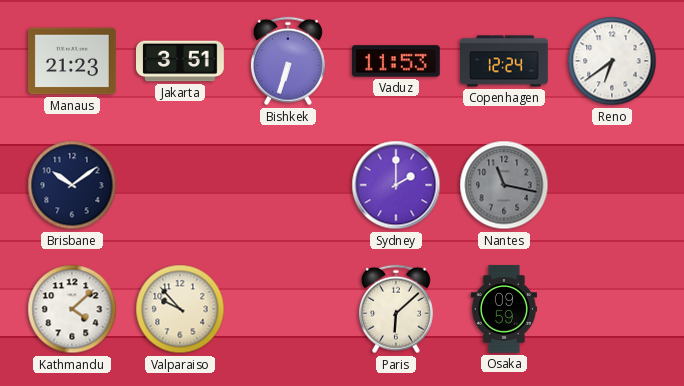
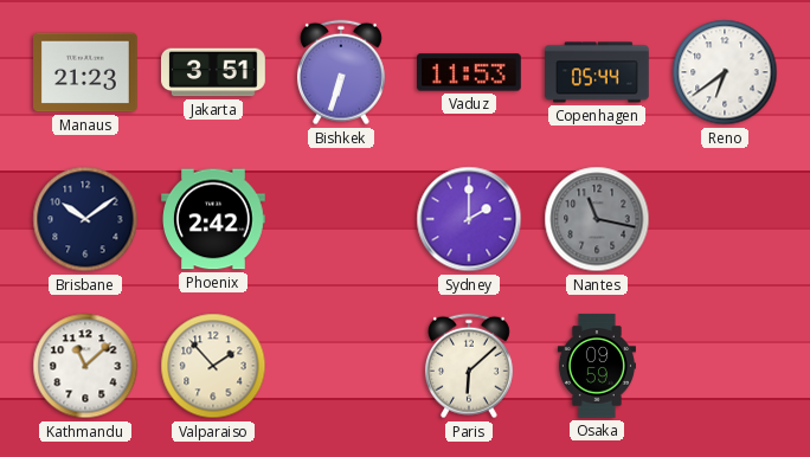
Copenhagen: 12:24 -> 05:44 (598, 72)
Phoenix: none -> 2:42 (214, 219)
Kathmandu: 4:08 -> 11:08 (85, 366)
Valparaiso: 9:53 -> 1:53 (213, 366)
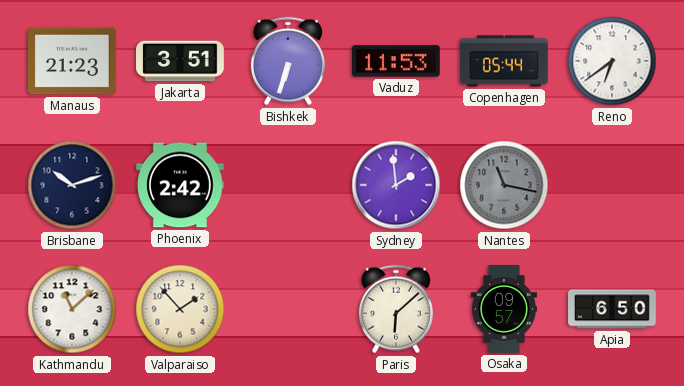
Brisbane: 10:09 -> 10:12 (72, 185)
Sydney: 2:00 -> 1:59 (396, 185)
Osaka: 09:59 -> 09:57 (504, 309)
Apia: none -> 6:50 (612, 309)
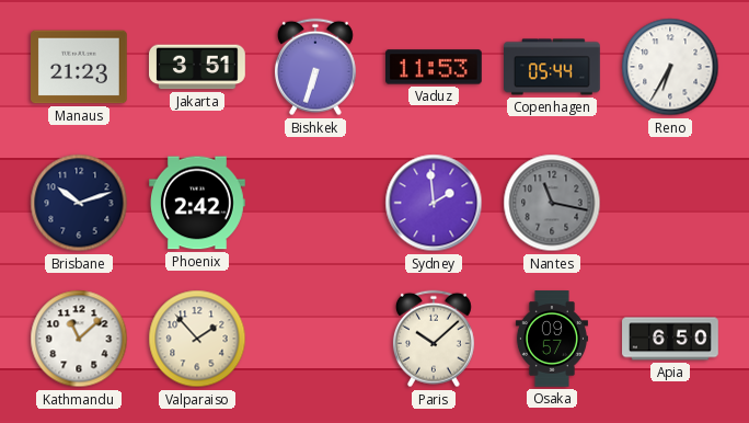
Reno: 6:39 -> 6:35 (670, 67)
Paris: 6:08 -> 10:08 (434, 339)
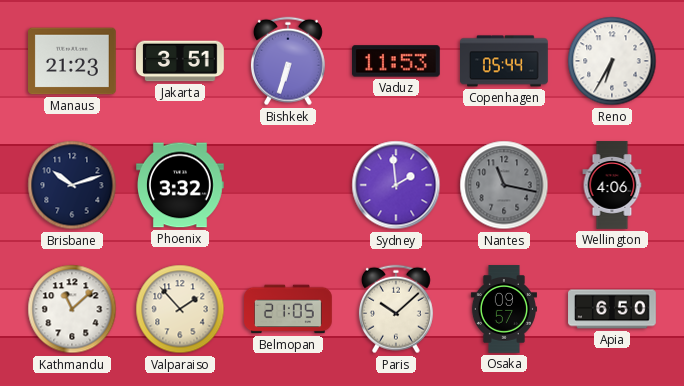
Phoenix: 2:42 -> 3:32 (181, 185)
Wellington: none -> 4:06 (612, 185)
Belmopan: none -> 21:05 (289, 309)
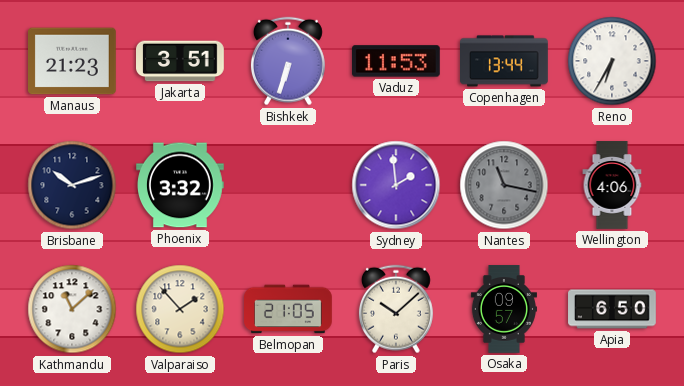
Copenhagen: 05:44 -> 13:44 (505, 61)
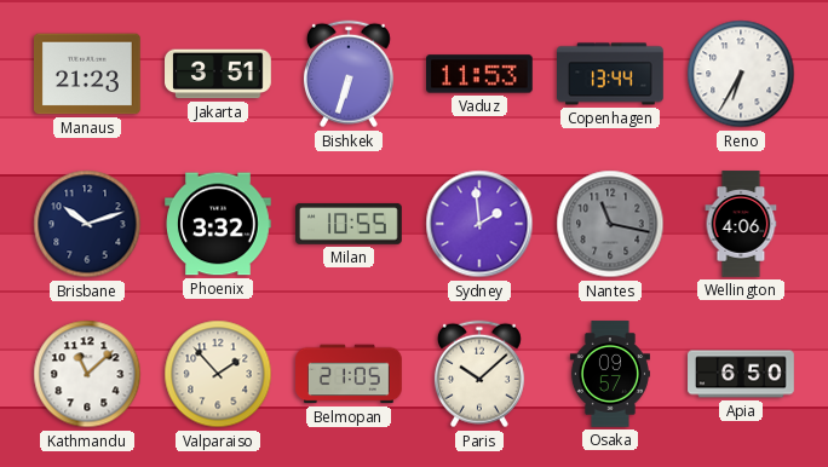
Milan: none -> 10:55 (350, 224)
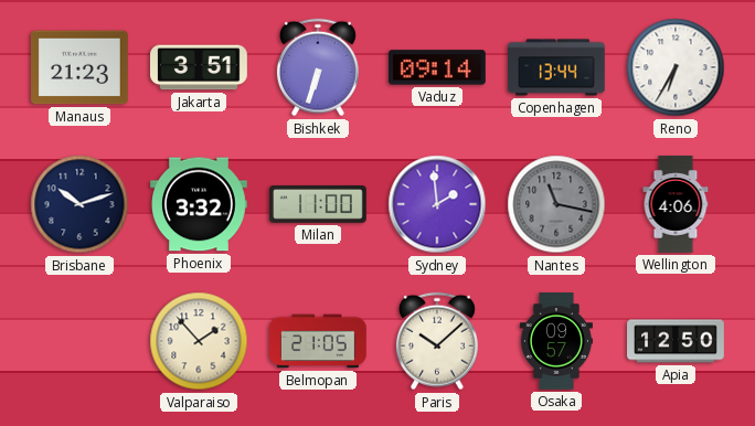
Vaduz: 11:53 -> 09:14 (438, 67)
Milan: 10:55 -> 11:00 (319, 204)
Kathmandu: 11:08 -> none (87, 374)
Apia: 6:50 -> 12:50 (676, 341)
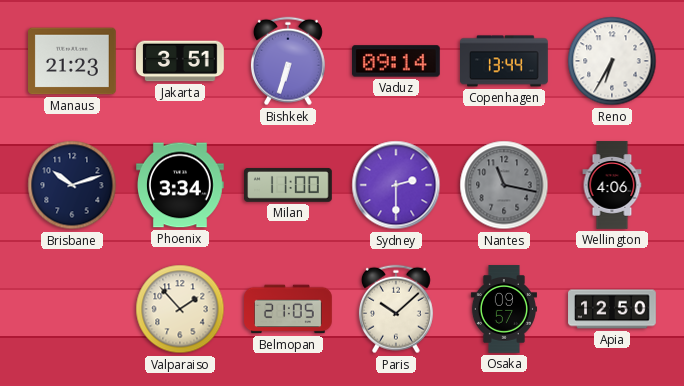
Phoenix: 3:32 -> 3:34 (181, 185)
Sydney: 1:59 -> 2:30 (396, 185)
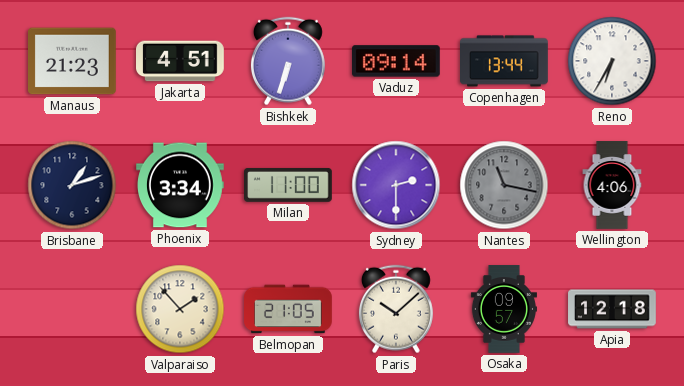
Jakarta: 3:51 -> 4:51 (181, 61)
Brisbane: 10:12 -> 1:12 (72, 185)
Apia: 12:50 -> 12:18 (612, 309)
